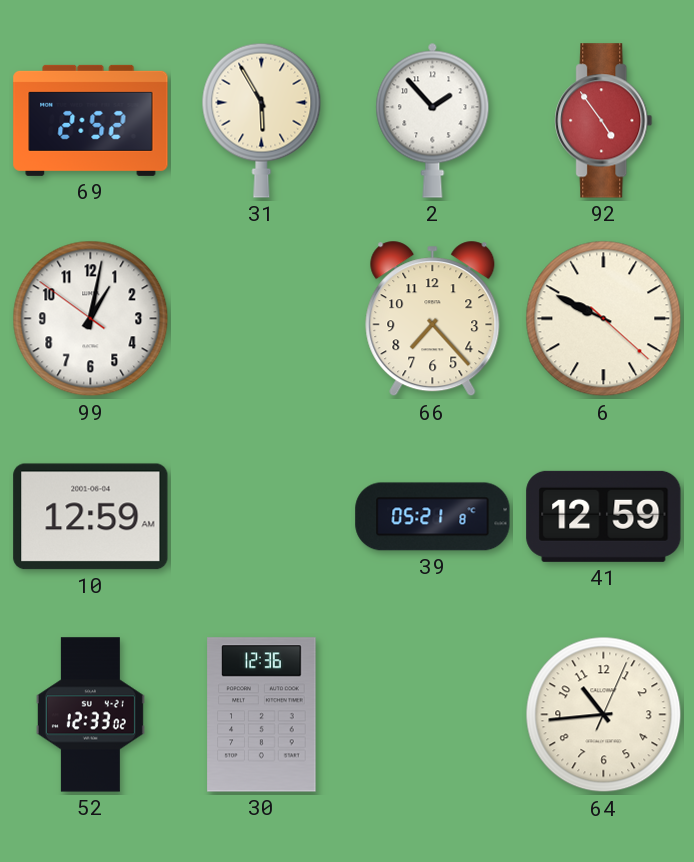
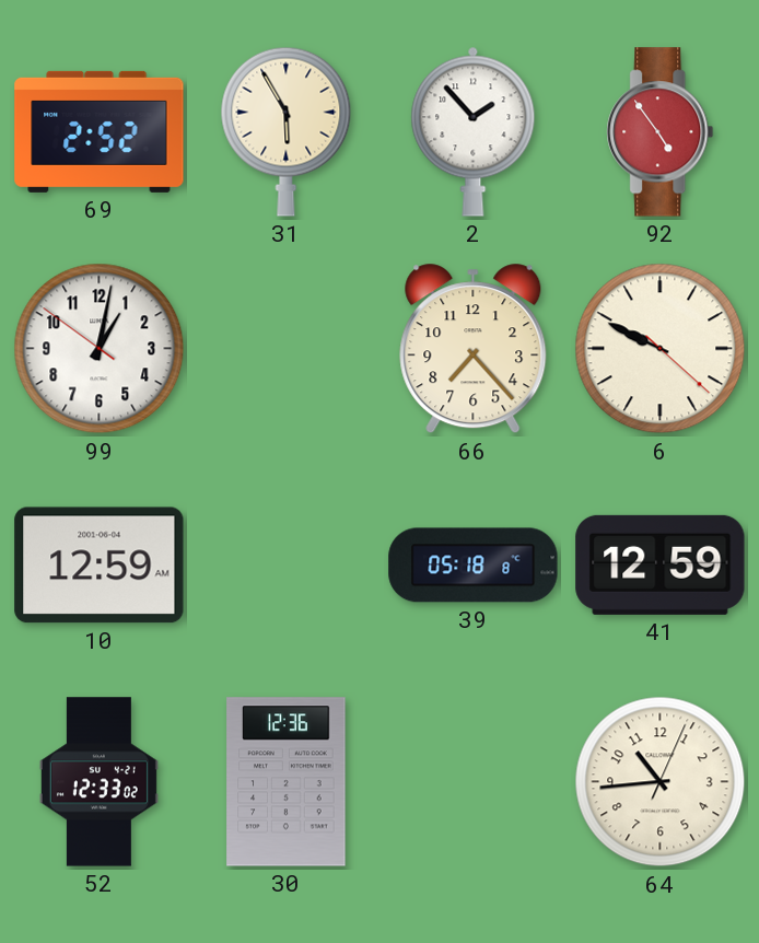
39: 05:21 -> 05:18 (474, 566)
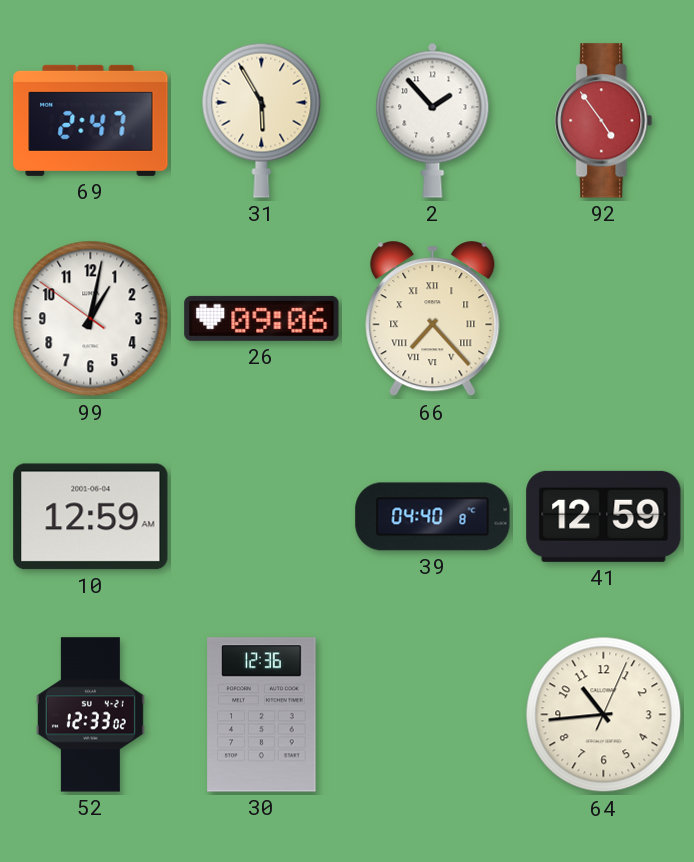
69: 2:52 -> 2:47 (91, 120)
26: none -> 09:06 (262, 318)
66 numerals: Arabic -> Roman (433, 319)
6: 9:49 -> none (661, 349)
39: 05:18 -> 04:40 (433, 517)
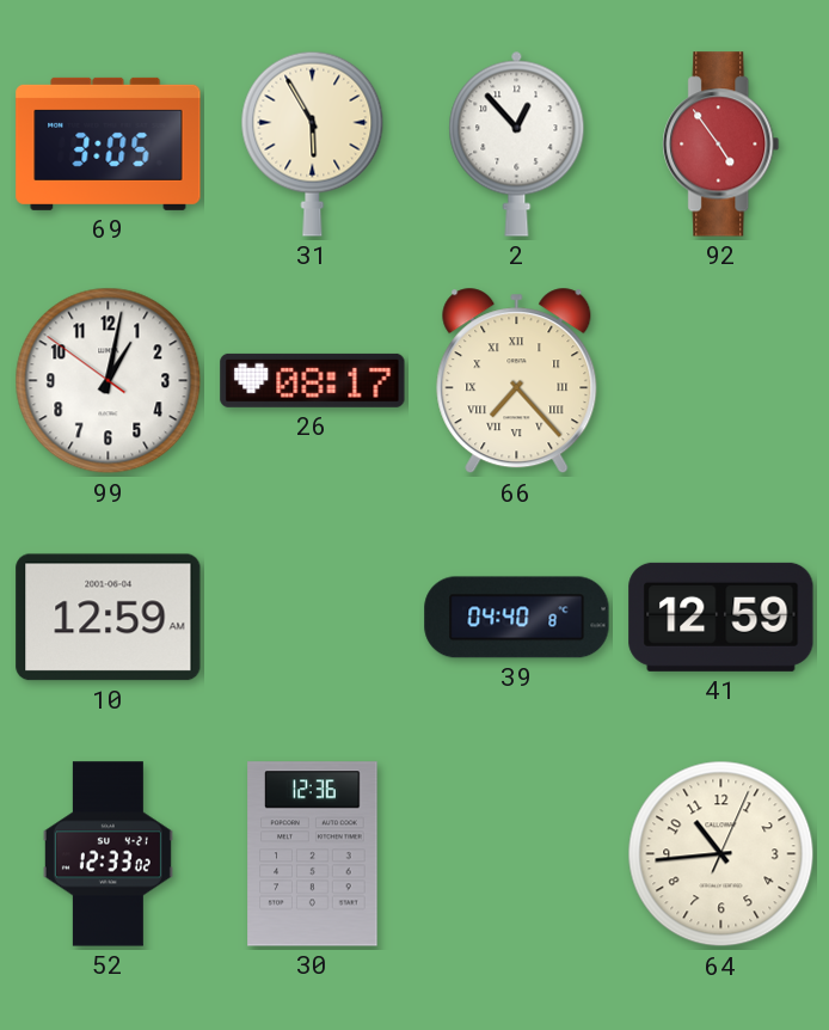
69: 2:47 -> 3:05 (109, 143)
2: 1:53 -> 12:53 (517, 143)
26: 09:06 -> 08:17 (313, 380)
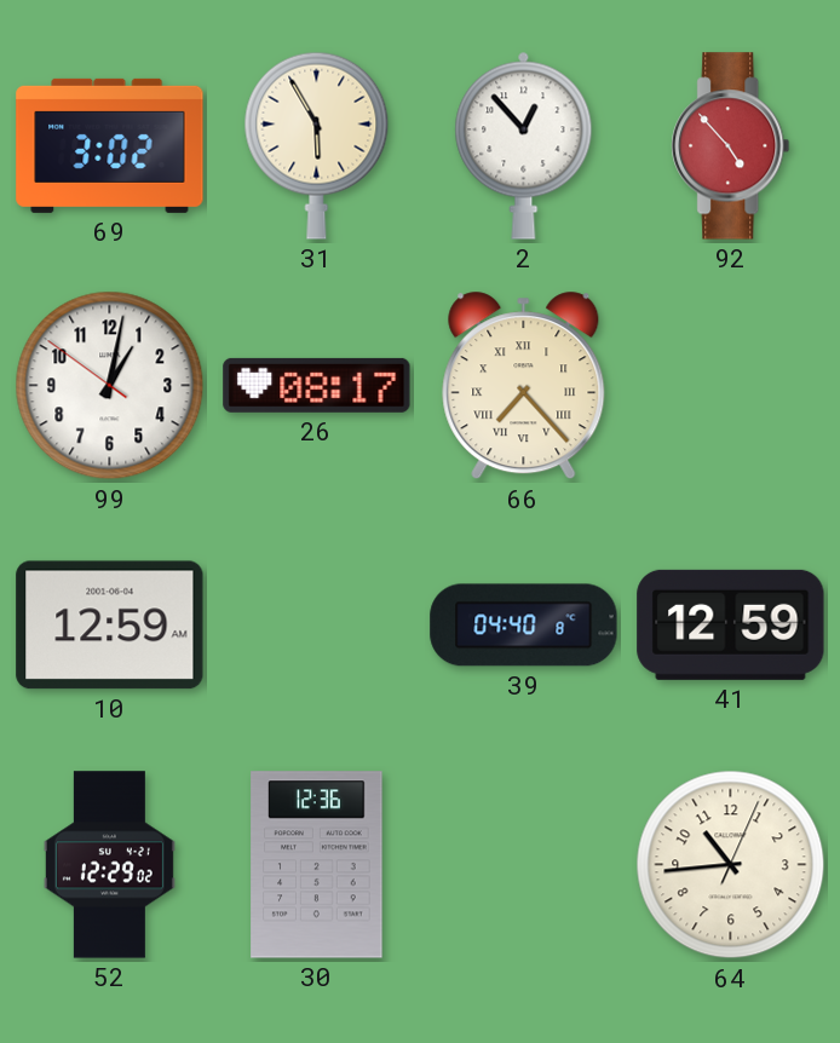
69: 3:05 -> 3:02 (110, 145)
92: 4:54 -> 4:53 (731, 146)
52: 12:33 -> 12:29 (109, 865)
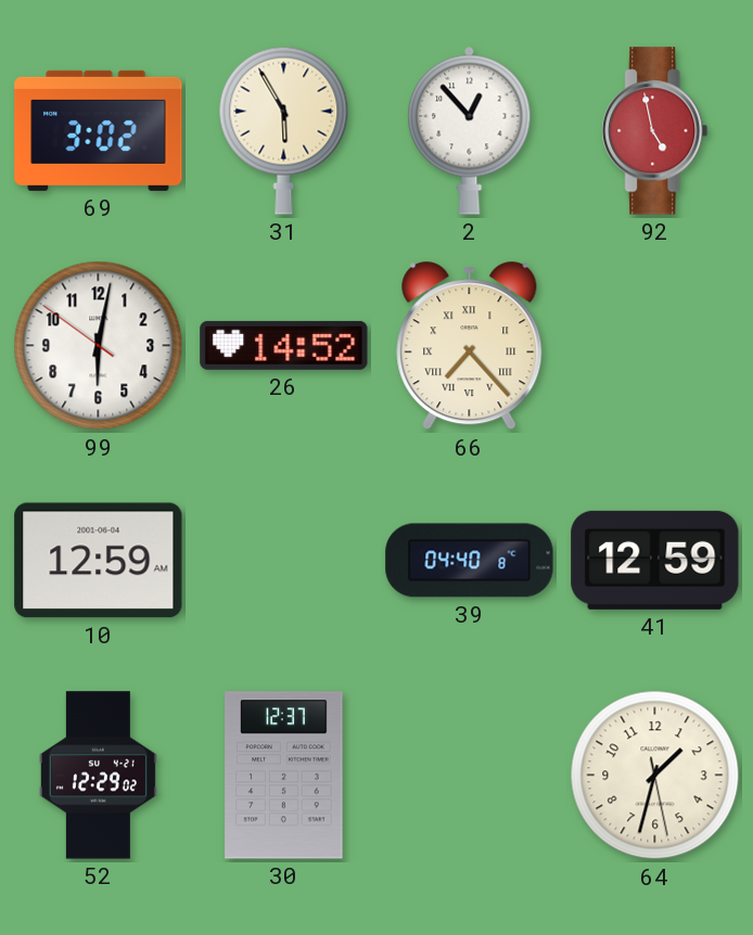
92: 4:53 -> 4:58 (655, 131)
99: 1:01 -> 6:01 (99, 346)
26: 08:17 -> 14:52 (284, 345)
30: 12:36 -> 12:37 (284, 776)
64: 10:44 -> 1:32 (655, 776)
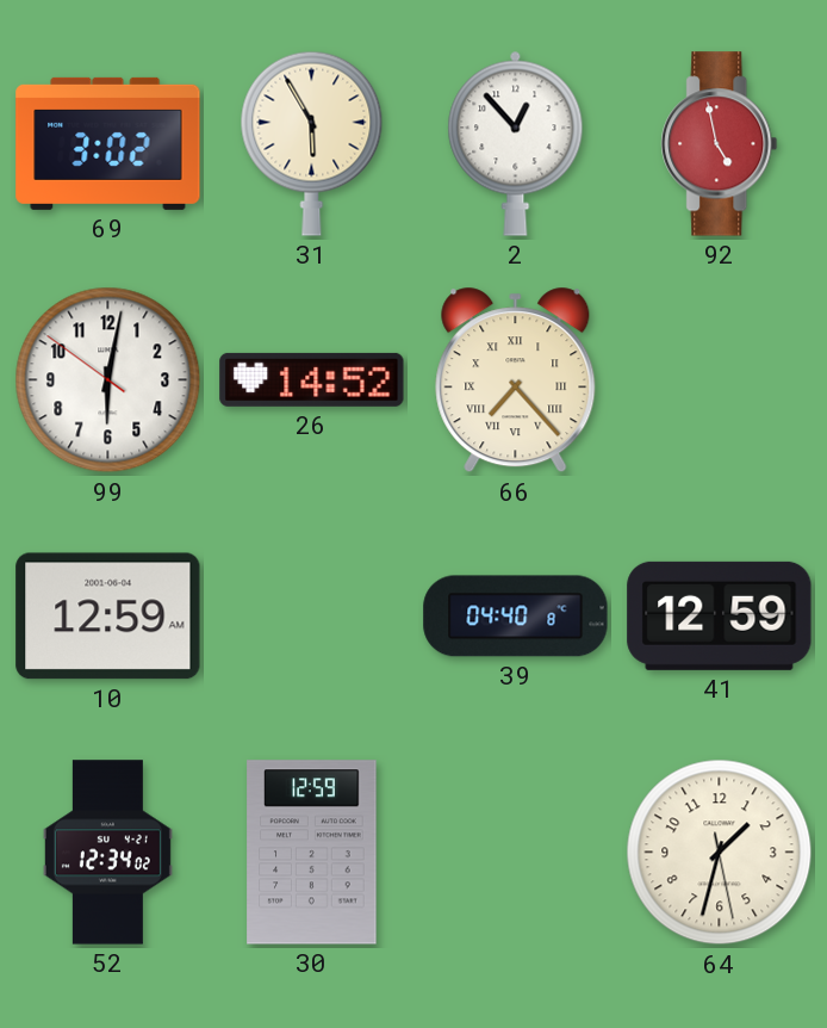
52: 12:29 -> 12:34 (107, 853)
30: 12:37 -> 12:59 (312, 853)
